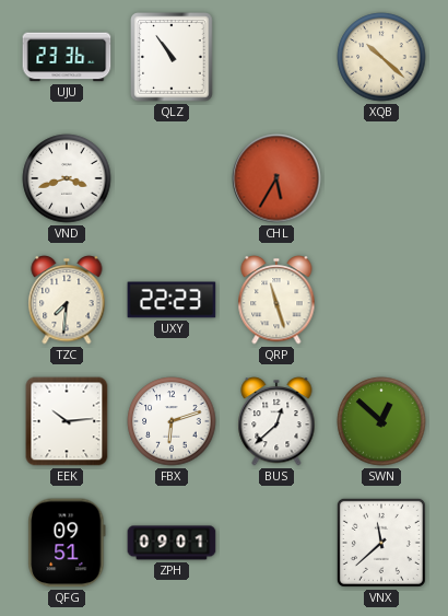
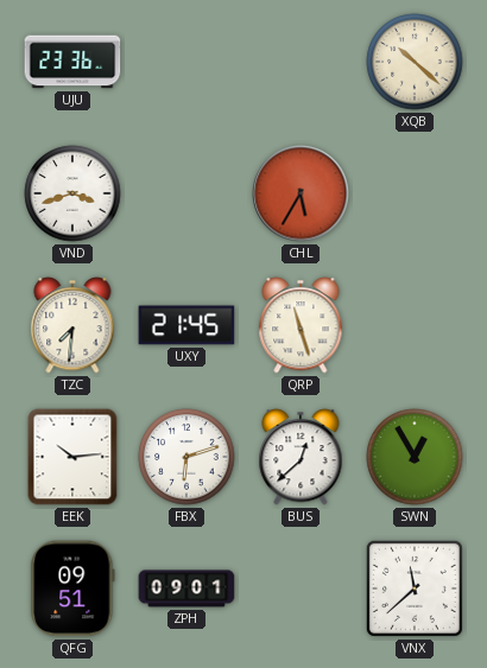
QLZ: 10:54 -> none (172, 57)
UXY: 22:23 -> 21:45 (186, 325)
SWN: 12:52 -> 12:55 (415, 457)
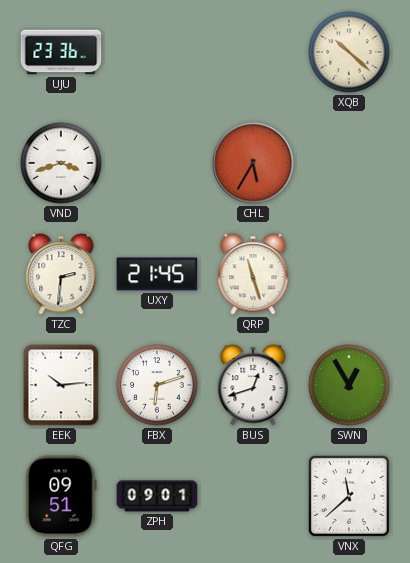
TZC: 7:31 -> 2:31 (61, 274)
BUS: 12:38 -> 12:42 (253, 385)
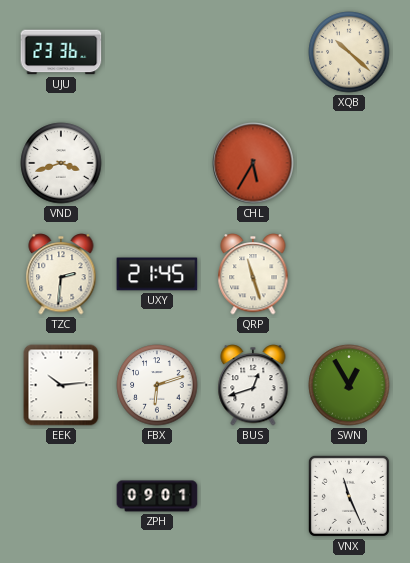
QFG: 09:51 -> none (61, 496)
VNX: 11:38 -> 11:26 (349, 496)
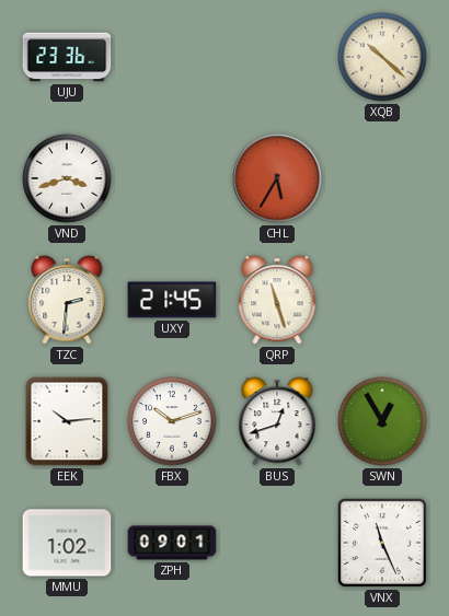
FBX: 6:12 -> 10:12 (172, 421)
MMU: none -> 1:02 (67, 543)
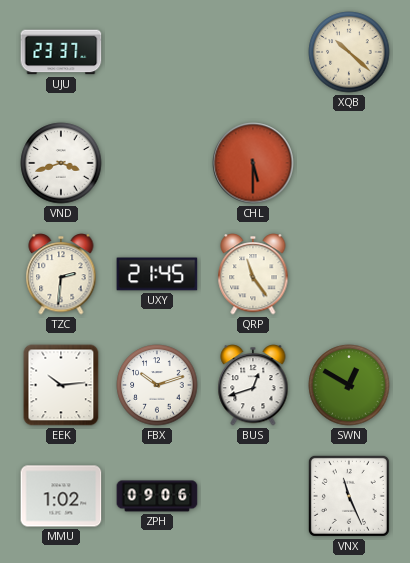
UJU: 23:36 -> 23:37 (61, 52)
CHL: 5:35 -> 5:30 (253, 163)
QRP: 11:27 -> 11:24 (253, 274)
SWN: 12:55 -> 12:50 (349, 385)
ZPH: 09:01 -> 09:06 (157, 496)
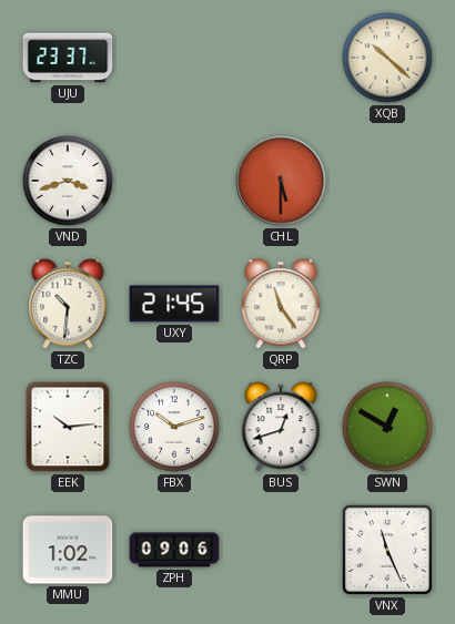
TZC: 2:31 -> 10:31 (68, 304)
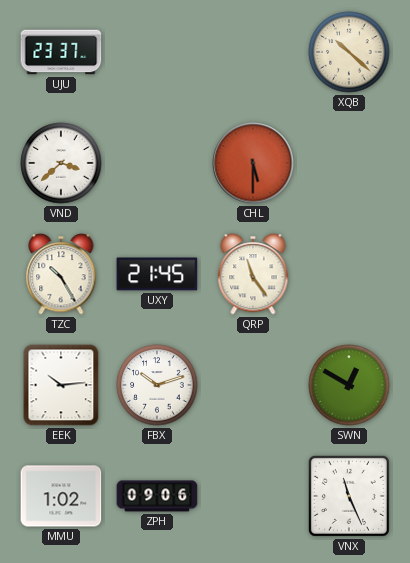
VND: 3:42 -> 3:38 (61, 163)
TZC: 10:31 -> 10:25 (61, 274)
BUS: 12:42 -> none (281, 427)
